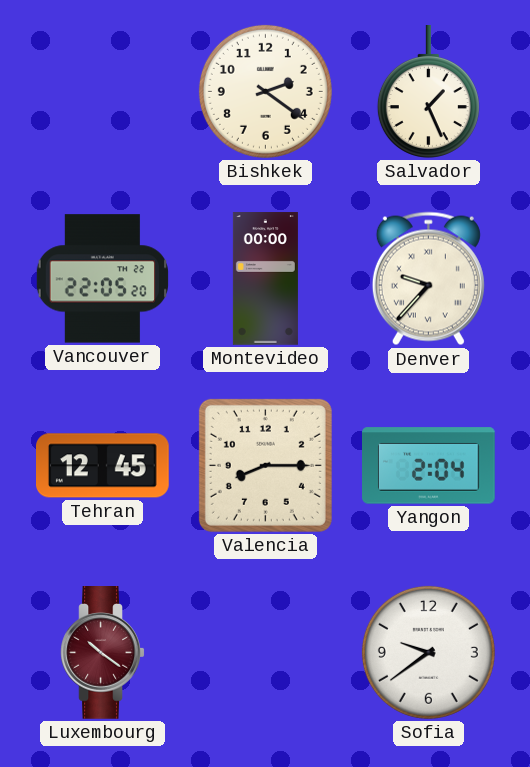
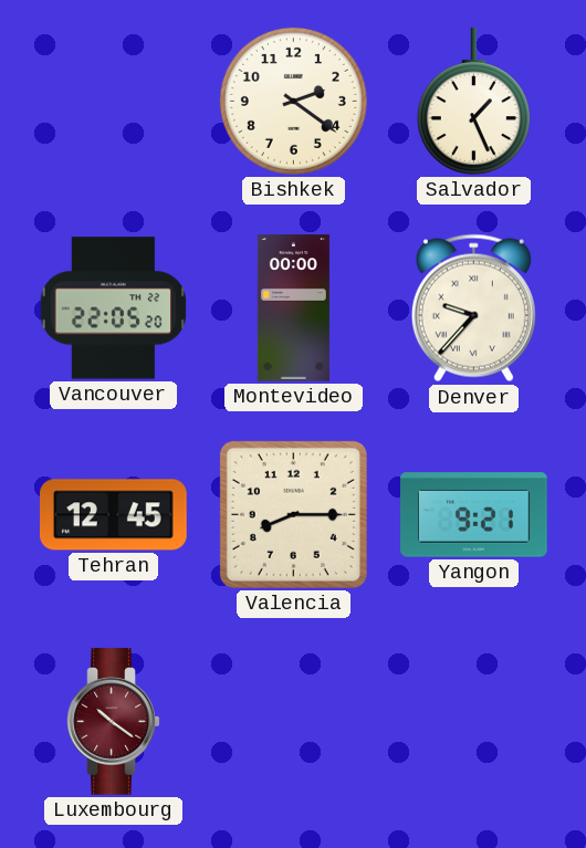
Yangon: 2:04 -> 9:21 (474, 515)
Sofia: 9:39 -> none (428, 652)
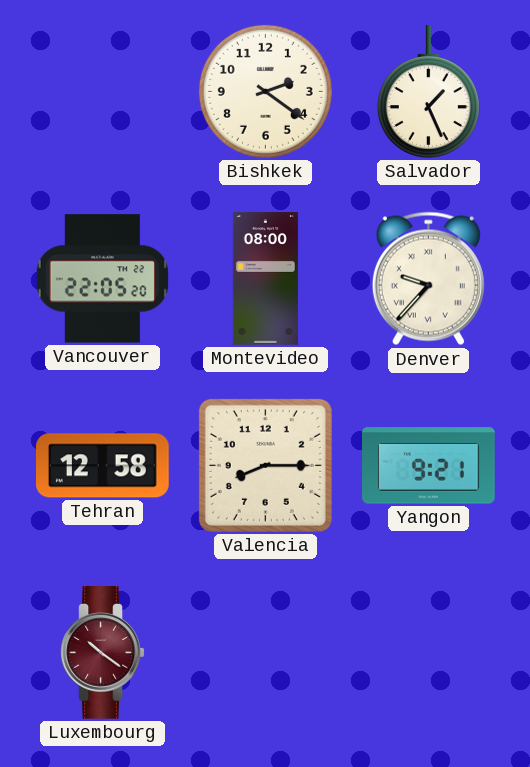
Montevideo: 00:00 -> 08:00 (265, 279)
Tehran: 12:45 -> 12:58 (103, 466)
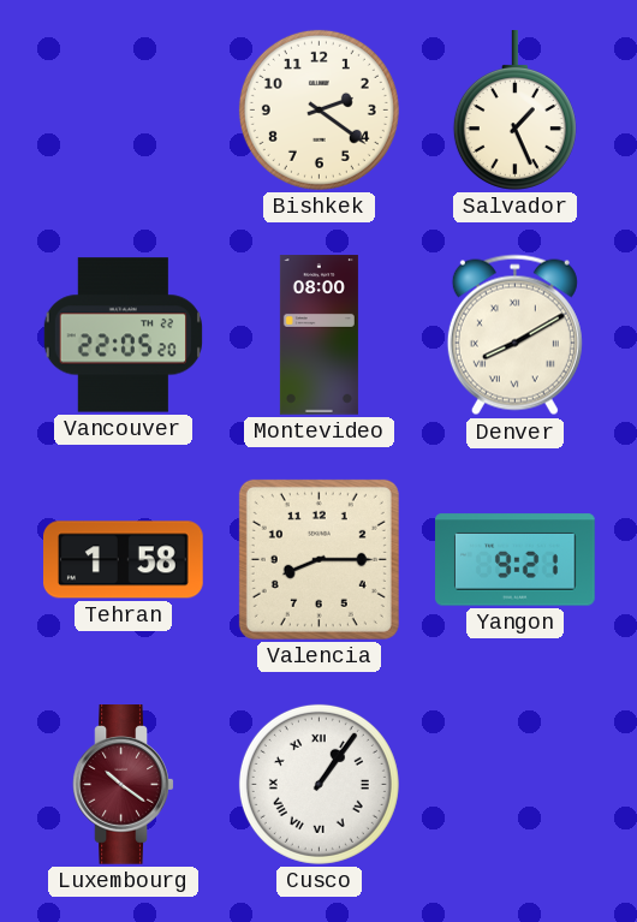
Denver: 9:37 -> 8:10 (514, 335)
Tehran: 12:58 -> 1:58 (124, 560)
Cusco: none -> 1:06 (318, 784)
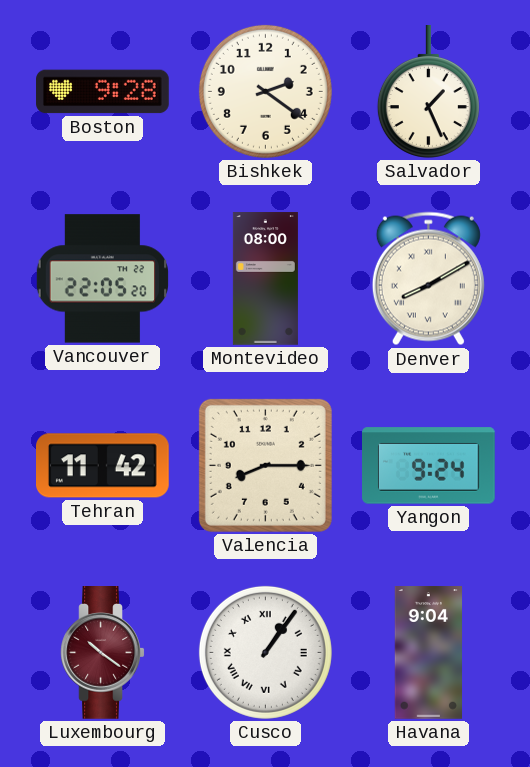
Boston: none -> 9:28 (103, 92)
Tehran: 1:58 -> 11:42 (103, 466)
Yangon: 9:21 -> 9:24 (429, 466)
Havana: none -> 9:04 (429, 653)
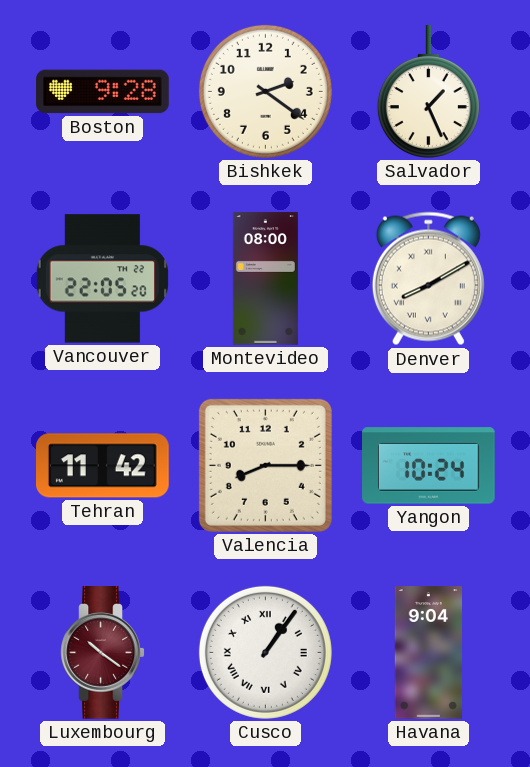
Yangon: 9:24 -> 10:24 (429, 466)
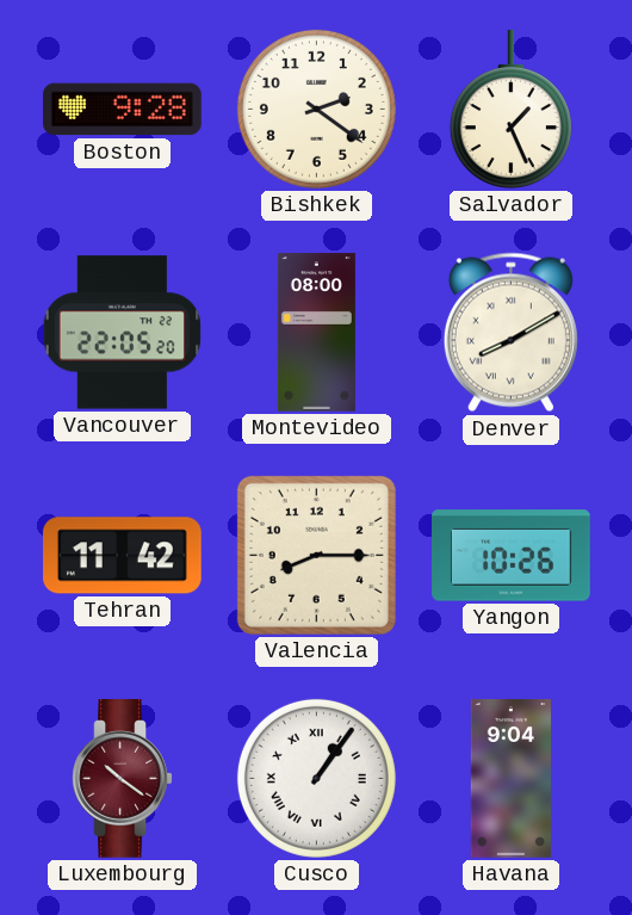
Yangon: 10:24 -> 10:26 (512, 556)
